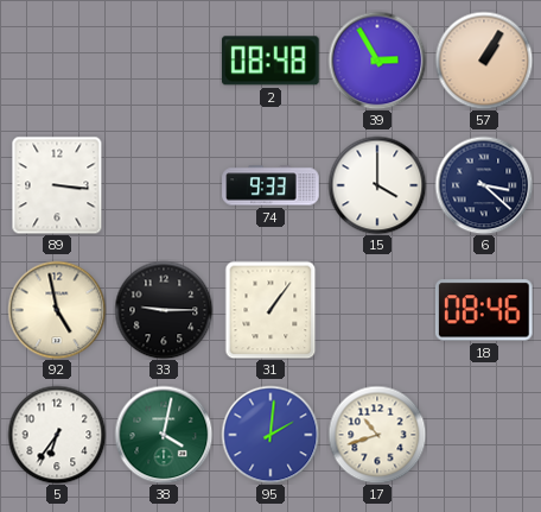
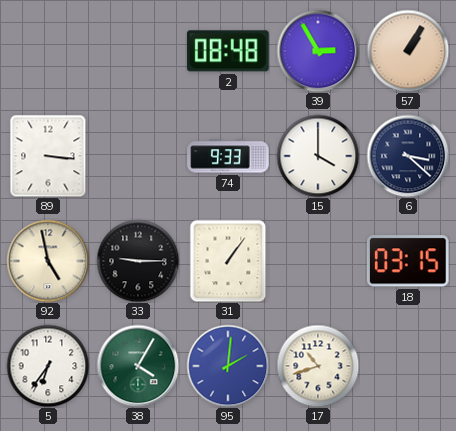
18: 08:46 -> 03:15 (408, 261)
38: 4:02 -> 4:05 (138, 366)
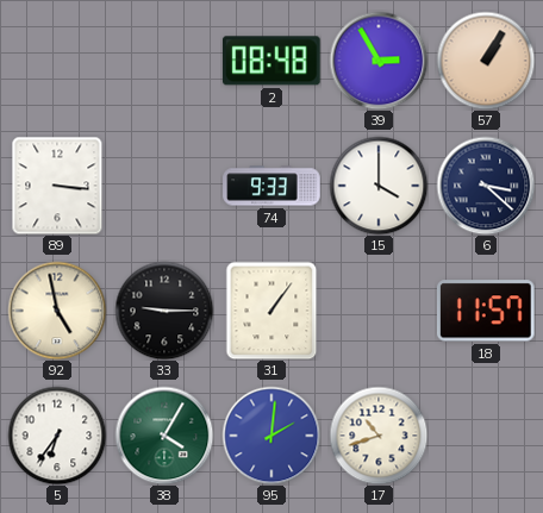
18: 03:15 -> 11:57 (486, 311)
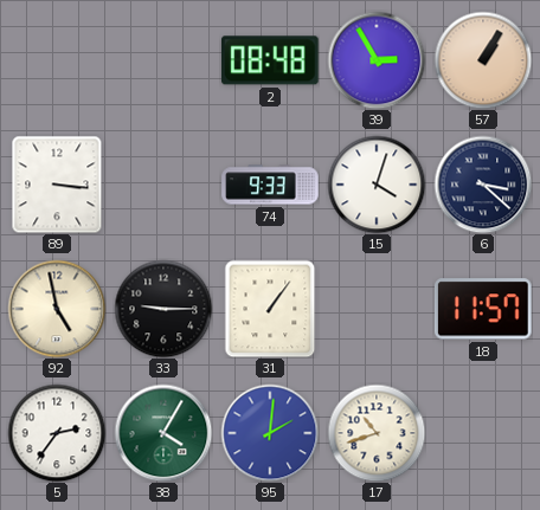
15: 4:00 -> 4:03 (377, 185)
5: 6:36 -> 2:36 (57, 433)
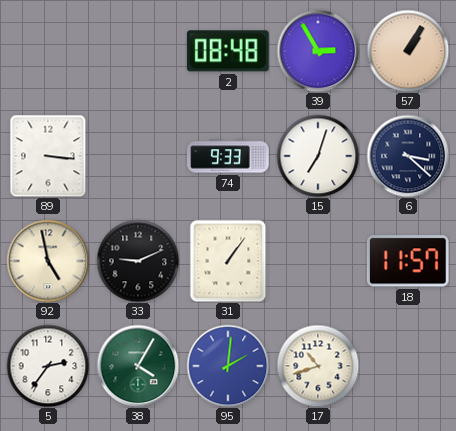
15: 4:03 -> 7:03 (318, 156)
33: 9:15 -> 9:11 (138, 261)
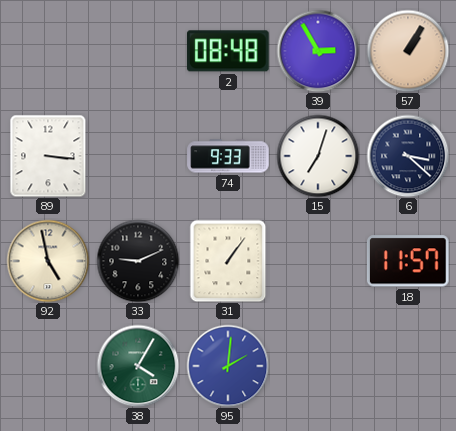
5: 2:36 -> none (48, 366)
17: 10:42 -> none (318, 366)
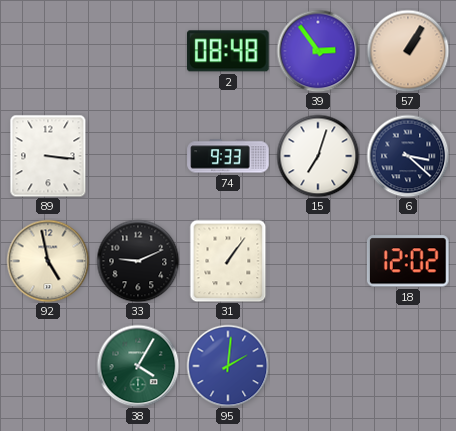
39: 2:55 -> 2:54 (318, 51)
18: 11:57 -> 12:02 (408, 261)
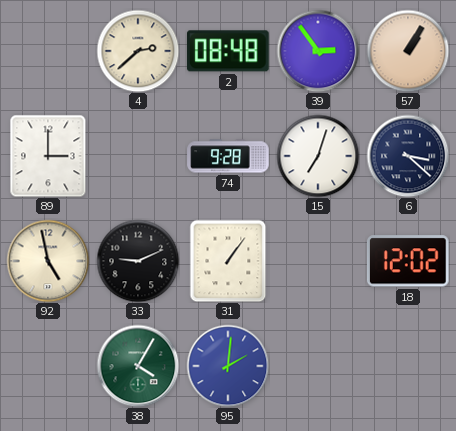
4: none -> 2:38 (138, 51)
89: 3:16 -> 3:00 (48, 156)
74: 9:33 -> 9:28 (228, 156)
